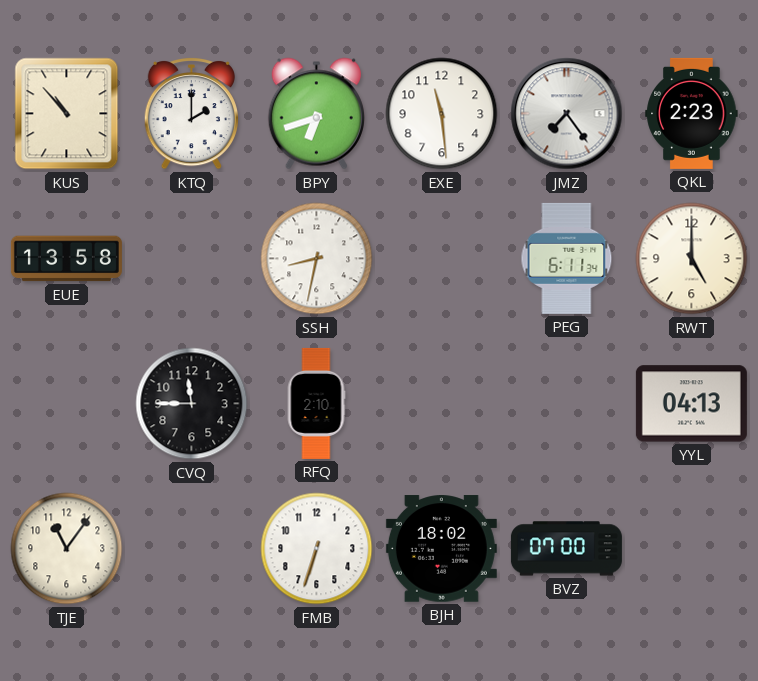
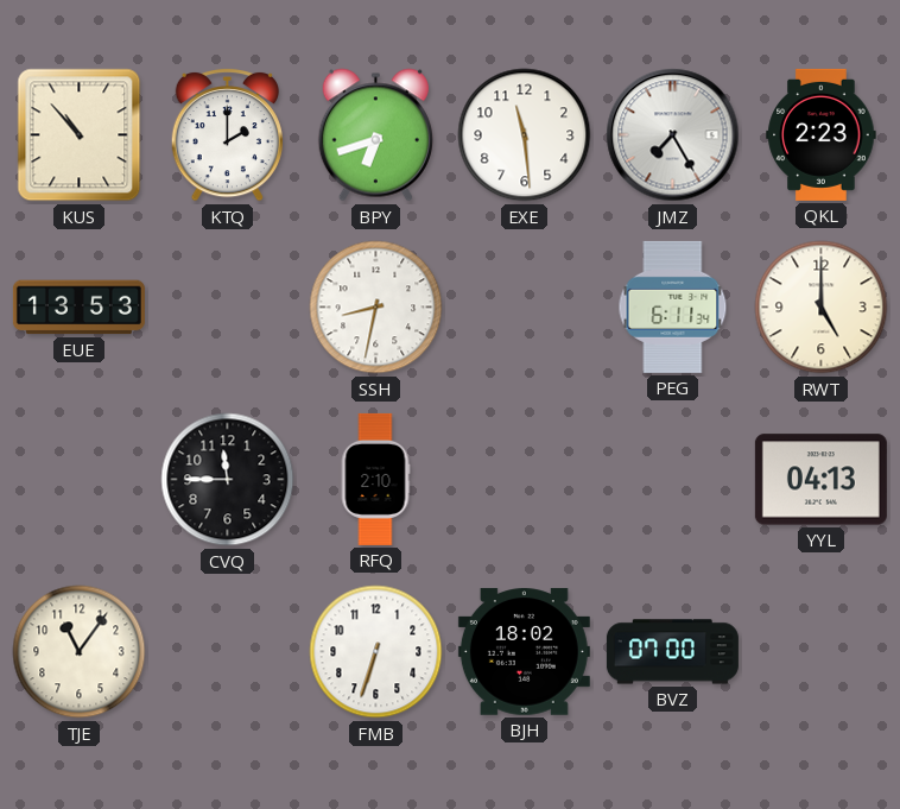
JMZ: 7:24 -> 7:25 (673, 135)
EUE: 13:58 -> 13:53 (78, 308)
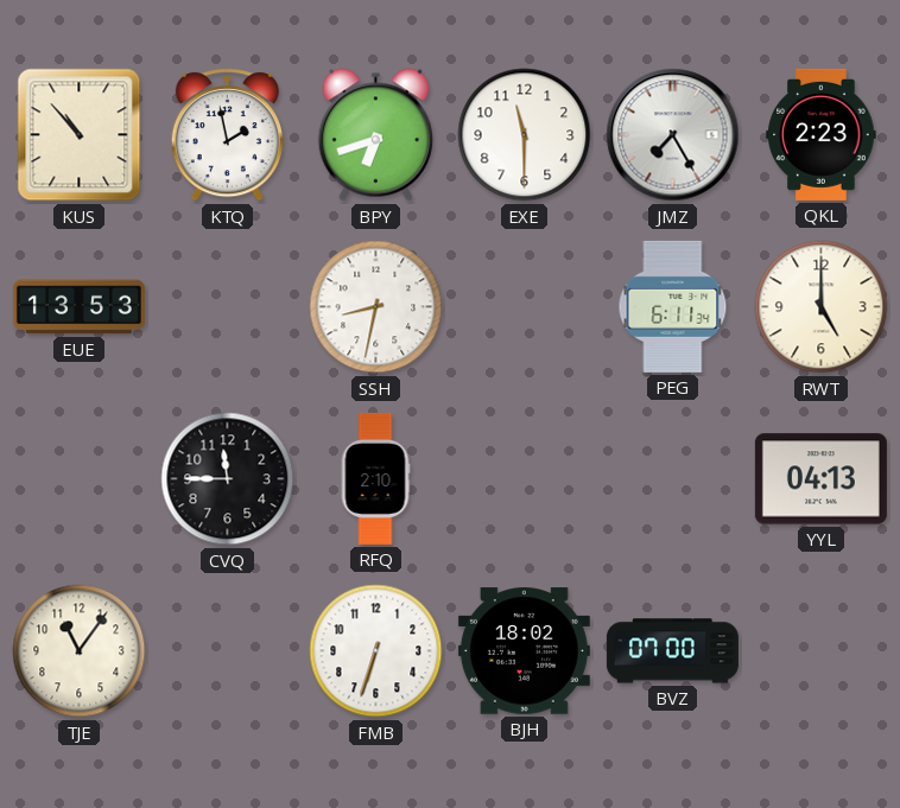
KTQ: 2:00 -> 1:58 (227, 134)
EXE: 11:29 -> 11:30 (525, 135)
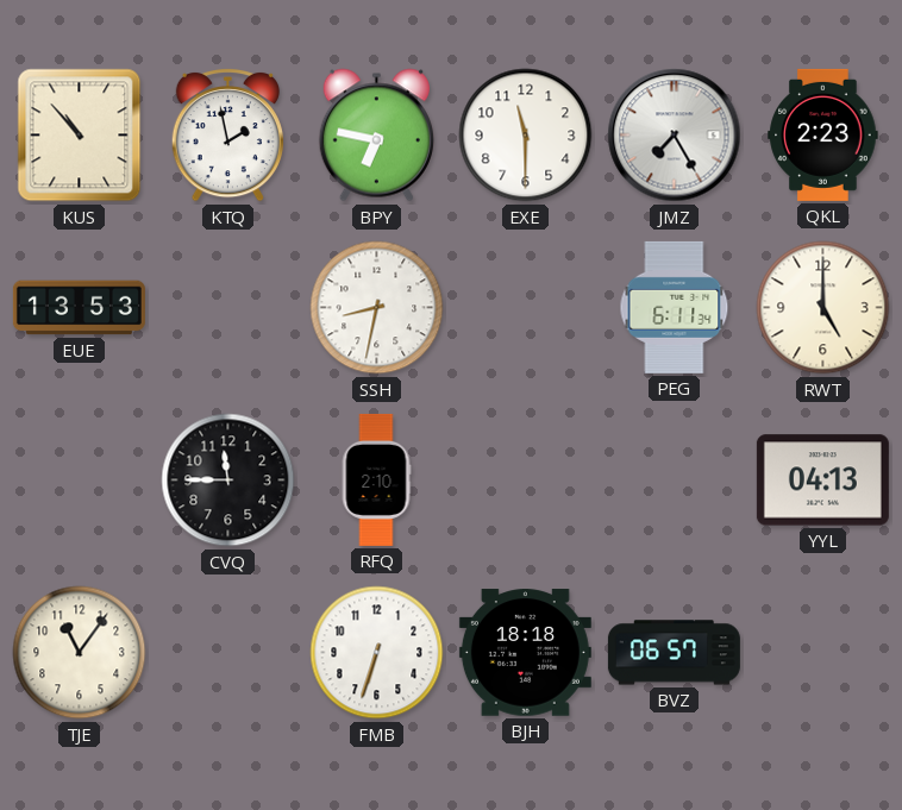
BPY: 6:42 -> 6:47 (376, 136)
BJH: 18:02 -> 18:18 (525, 653)
BVZ: 07:00 -> 06:57 (674, 653)
